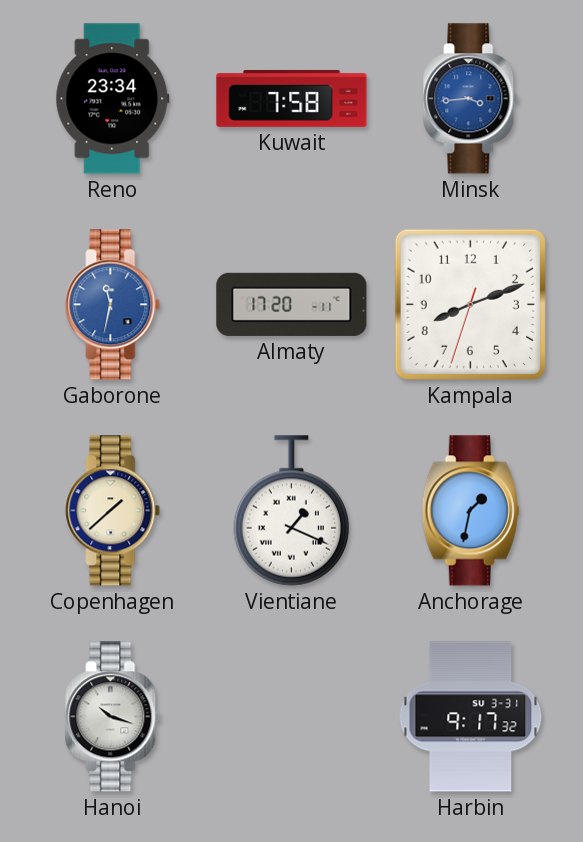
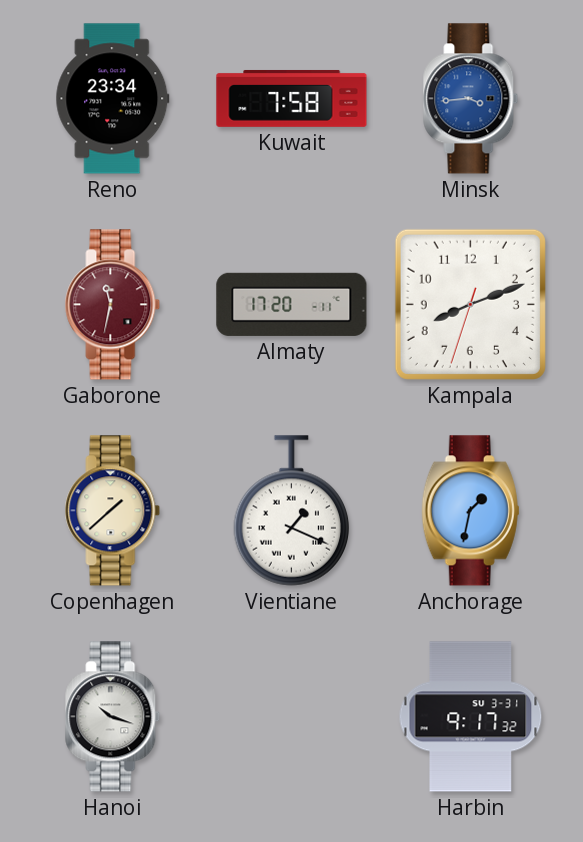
Gaborone dial: blue -> burgundy (113, 305)
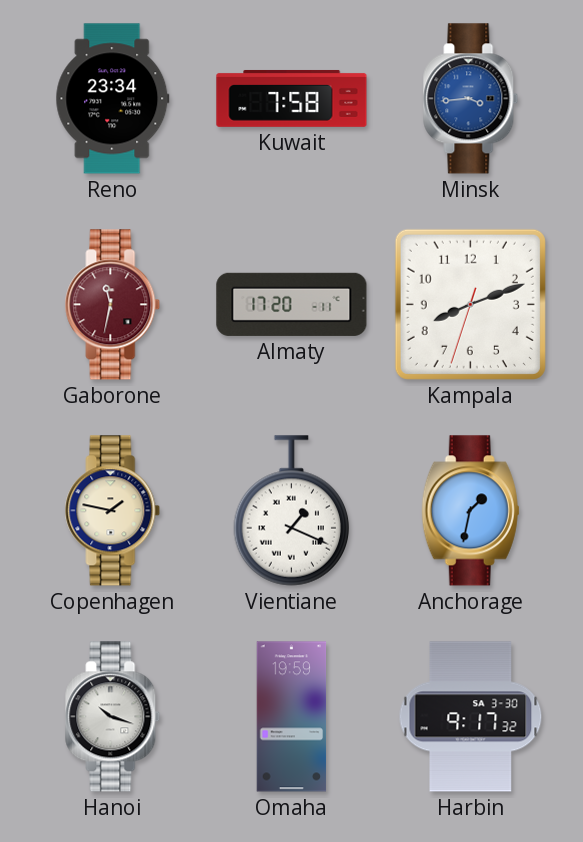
Copenhagen: 1:38 -> 1:47 (113, 511)
Omaha: none -> 19:59 (292, 717)
Harbin date: SU 3-31 -> SA 3-30 (471, 717)
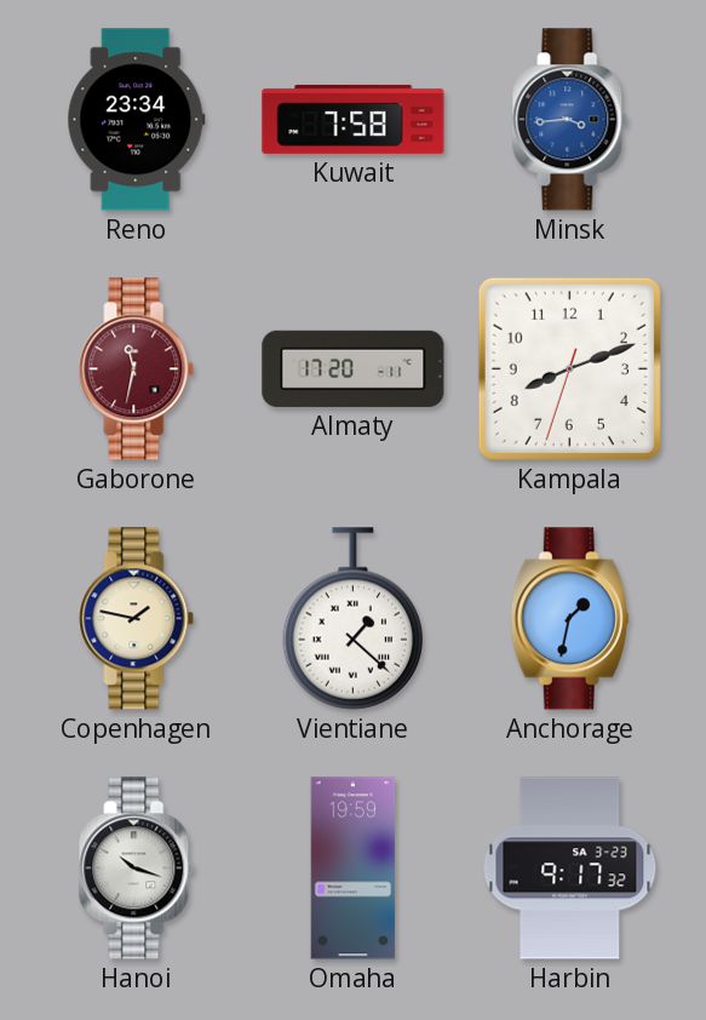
Vientiane: 1:19 -> 1:22 (354, 619)
Harbin date: SA 3-30 -> SA 3-23 (570, 869)
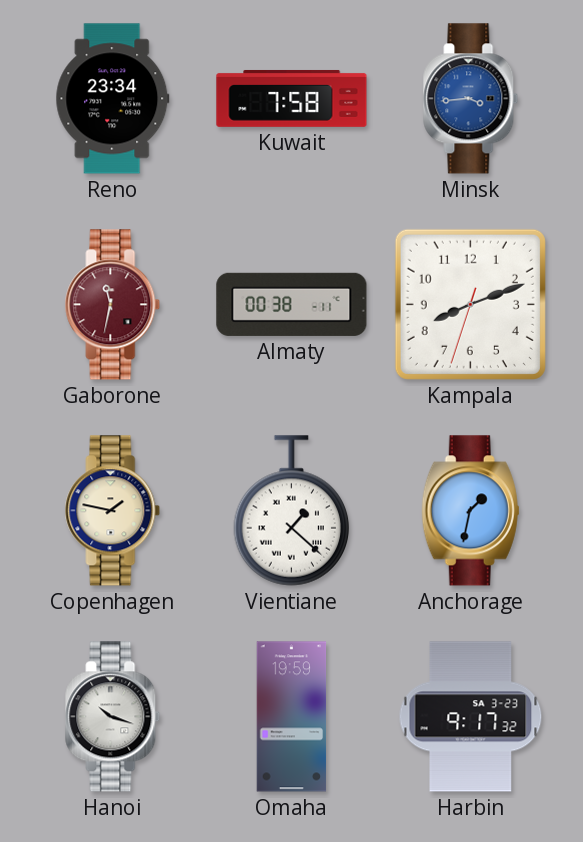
Almaty: 17:20 -> 00:38 (292, 304)
